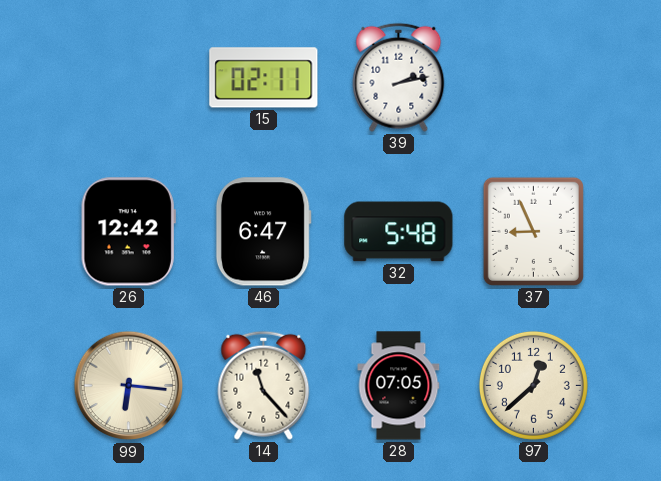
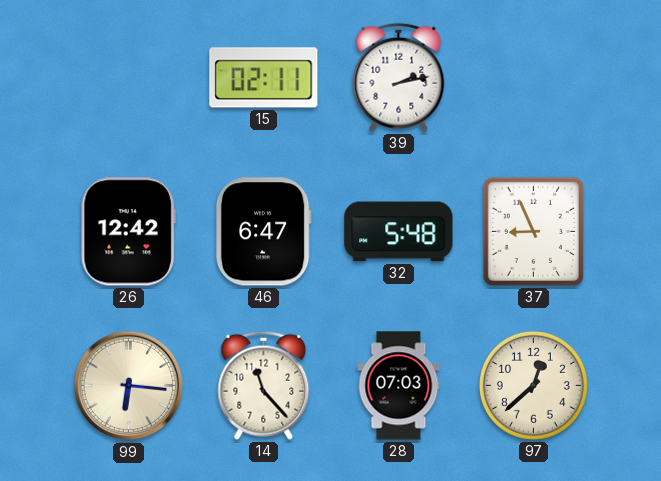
28: 07:05 -> 07:03 (399, 386)
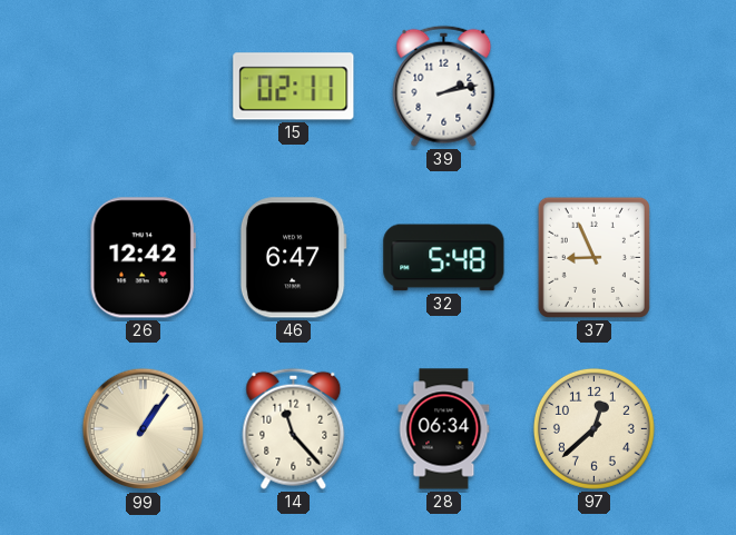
99: 6:16 -> 1:06 (144, 429)
28: 07:03 -> 06:34 (444, 429)
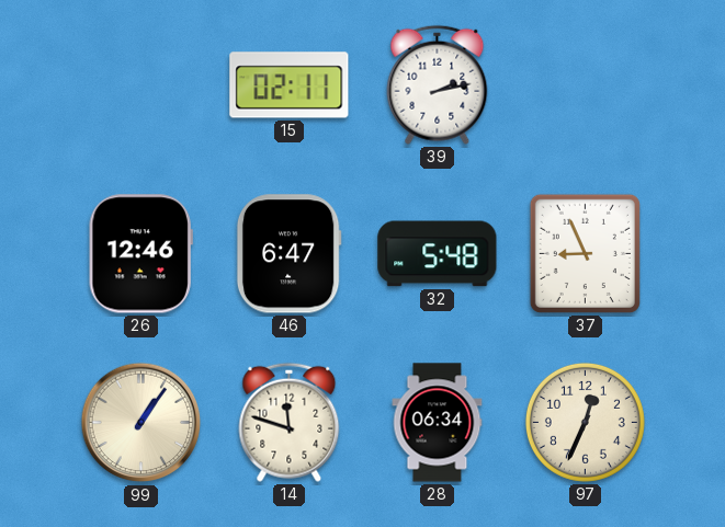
26: 12:42 -> 12:46 (140, 254)
14: 11:23 -> 11:48 (290, 422)
97: 12:38 -> 12:34 (585, 422)
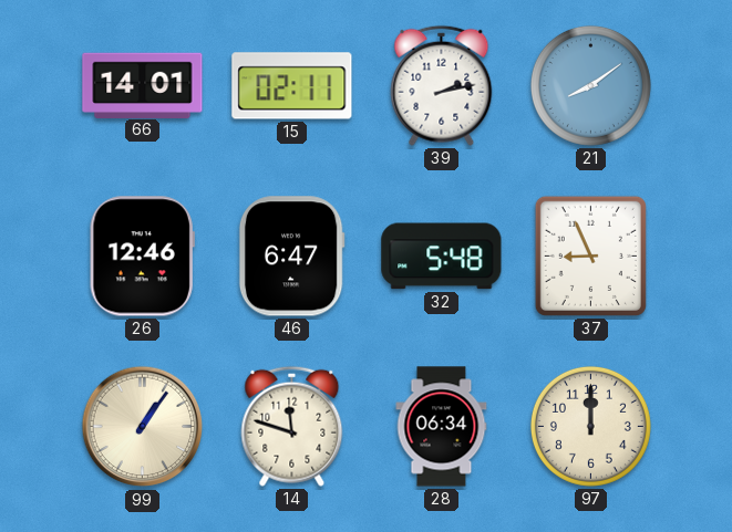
66: none -> 14:01 (143, 85)
21: none -> 8:09 (590, 85)
97: 12:34 -> 12:00 (590, 426)
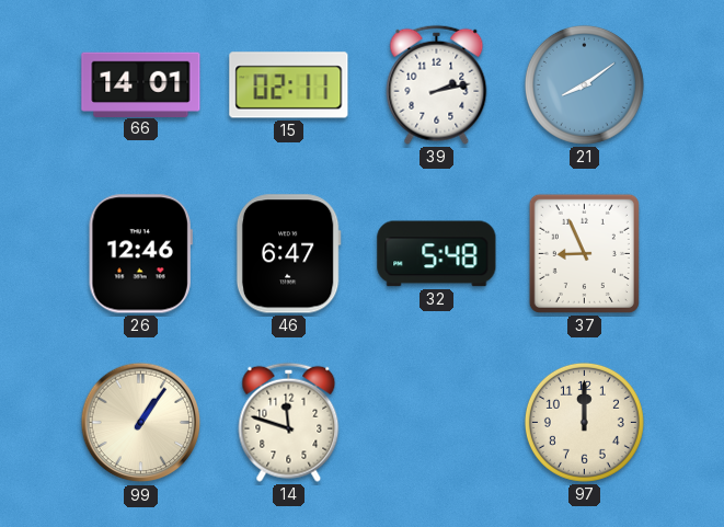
28: 06:34 -> none (442, 427)
